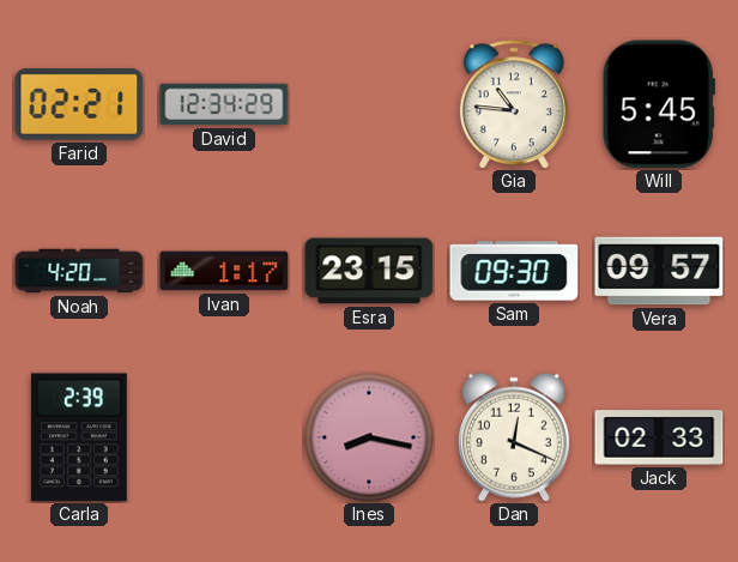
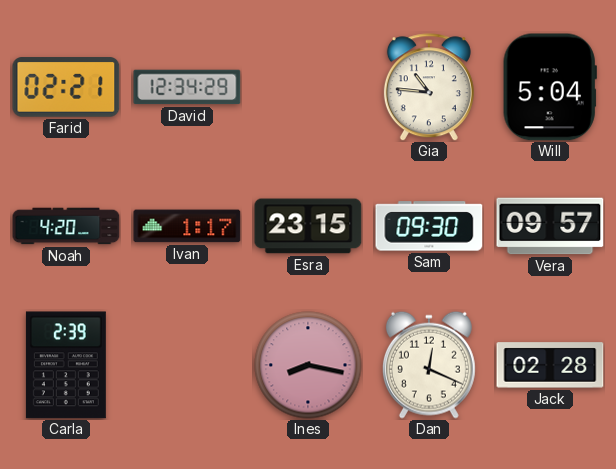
Will: 5:45 -> 5:04 (550, 87)
Jack: 02:33 -> 02:28 (550, 365)
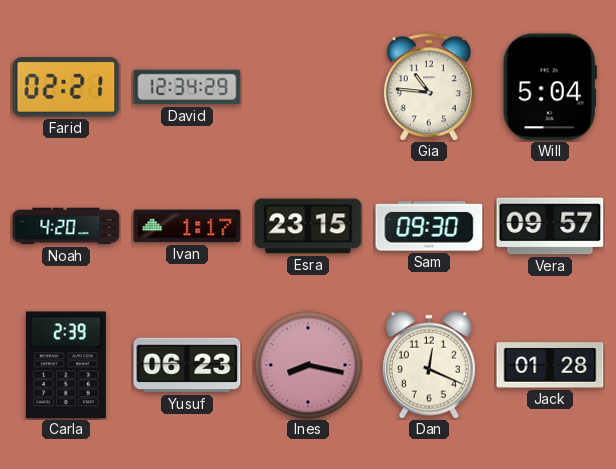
Yusuf: none -> 06:23 (187, 365)
Jack: 02:28 -> 01:28 (550, 365)
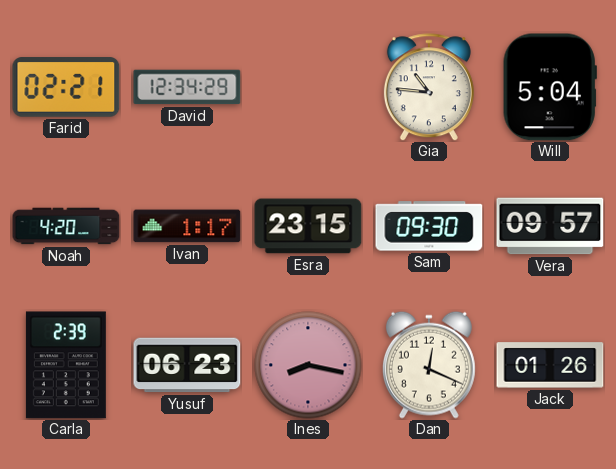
Jack: 01:28 -> 01:26 (550, 365)
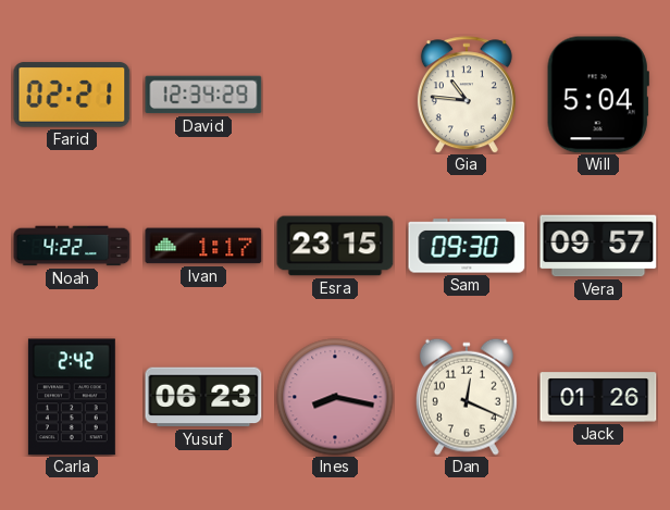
Noah: 4:20 -> 4:22 (72, 246)
Carla: 2:39 -> 2:42 (72, 397)
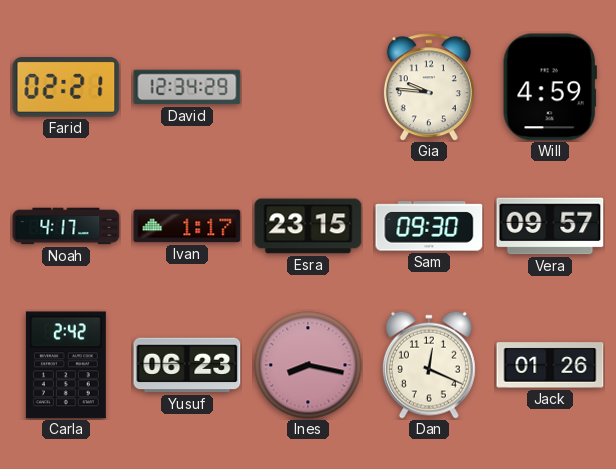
Gia: 10:46 -> 9:46 (429, 87)
Will: 5:04 -> 4:59 (550, 87)
Noah: 4:22 -> 4:17 (66, 226)
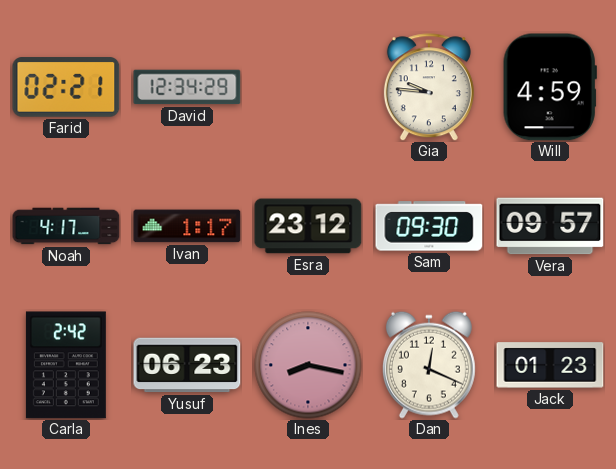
Esra: 23:15 -> 23:12 (308, 226)
Jack: 01:26 -> 01:23 (550, 365)
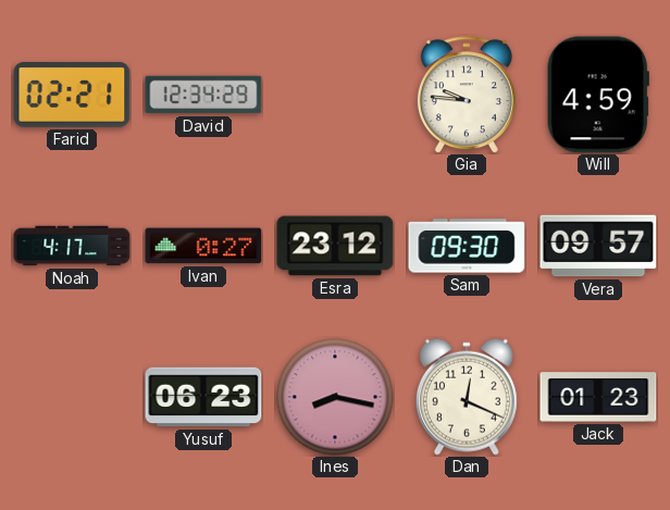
Ivan: 1:17 -> 0:27 (203, 246)
Carla: 2:42 -> none (66, 365)
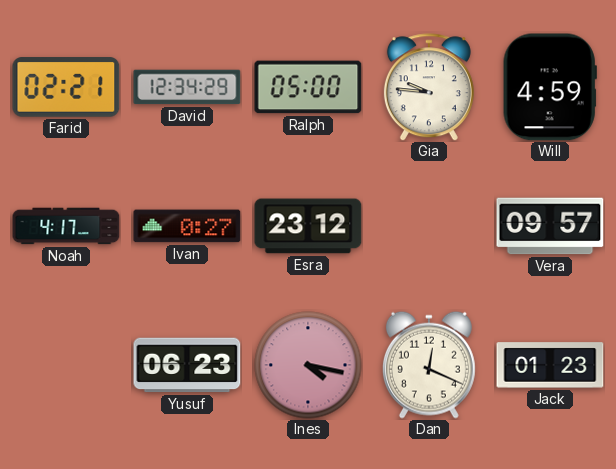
Ralph: none -> 05:00 (308, 87)
Sam: 09:30 -> none (467, 246)
Ines: 8:17 -> 4:17 (308, 365)
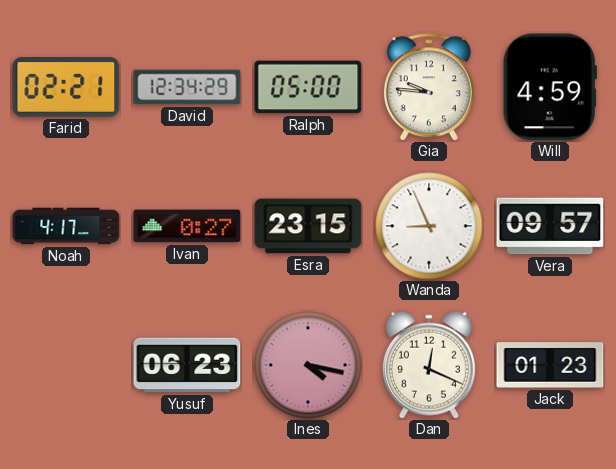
Esra: 23:12 -> 23:15 (308, 226)
Wanda: none -> 8:56 (429, 226)
